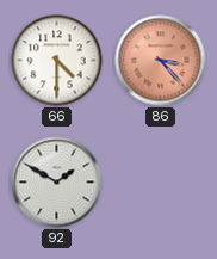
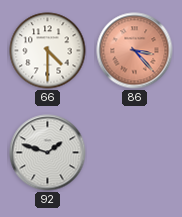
92: 1:50 -> 1:48 (48, 153)
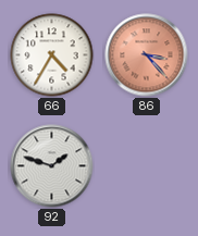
66: 4:30 -> 4:35 (52, 55)
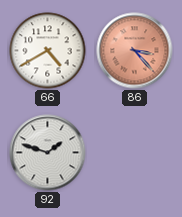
66: 4:35 -> 4:40 (48, 51)
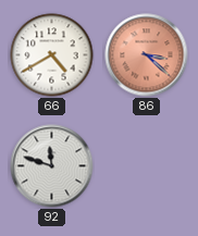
86: 3:23 -> 3:22 (147, 55)
92: 1:48 -> 11:48 (52, 166)
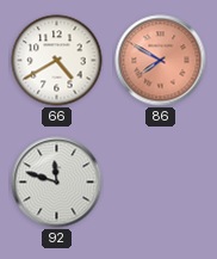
86: 3:22 -> 7:50 (161, 61)
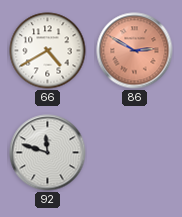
86: 7:50 -> 2:50 (135, 51)
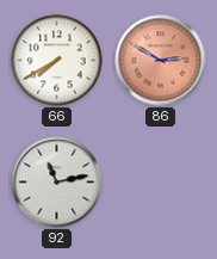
66: 4:40 -> 7:40 (57, 61)
92: 11:48 -> 11:13 (57, 183)
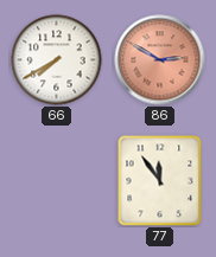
92: 11:13 -> none (57, 183)
77: none -> 11:54 (160, 180)
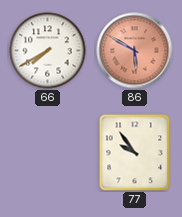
86: 2:50 -> 5:50 (135, 51)
77: 11:54 -> 9:54 (135, 152)
